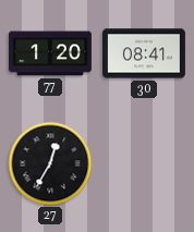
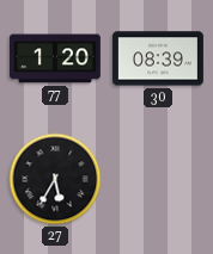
30: 08:41 -> 08:39 (158, 58)
27: 12:35 -> 5:35 (55, 179)
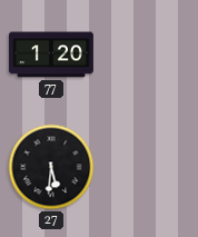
30: 08:39 -> none (158, 58)
27: 5:35 -> 5:31 (51, 167)
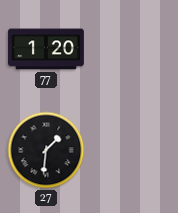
27: 5:31 -> 1:31 (46, 150)
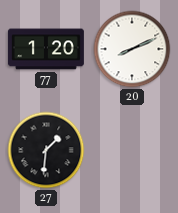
20: none -> 8:11 (132, 49)
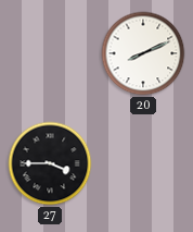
77: 1:20 -> none (46, 49)
27: 1:31 -> 3:45 (50, 163)
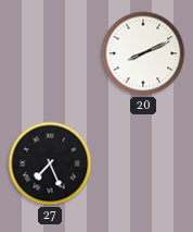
27: 3:45 -> 7:26 (50, 163)
